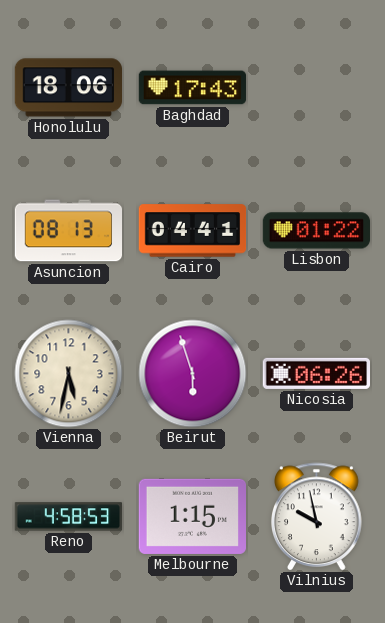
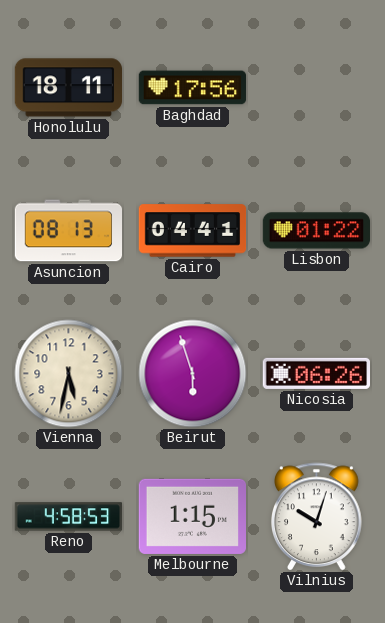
Honolulu: 18:06 -> 18:11 (69, 88)
Baghdad: 17:43 -> 17:56 (193, 88)
Vilnius: 9:58 -> 10:03 (317, 517)
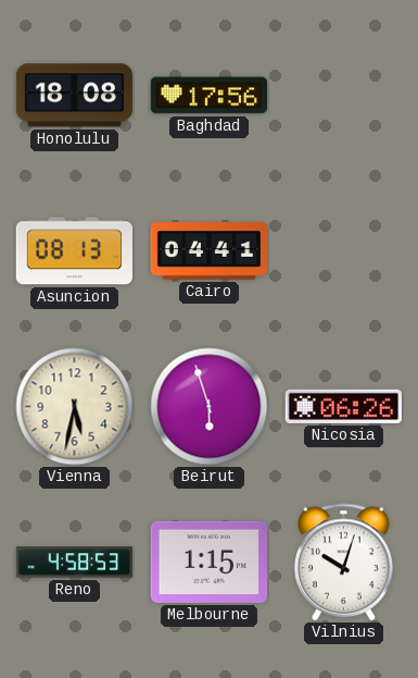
Honolulu: 18:11 -> 18:08 (75, 96)
Lisbon: 01:22 -> none (317, 231)
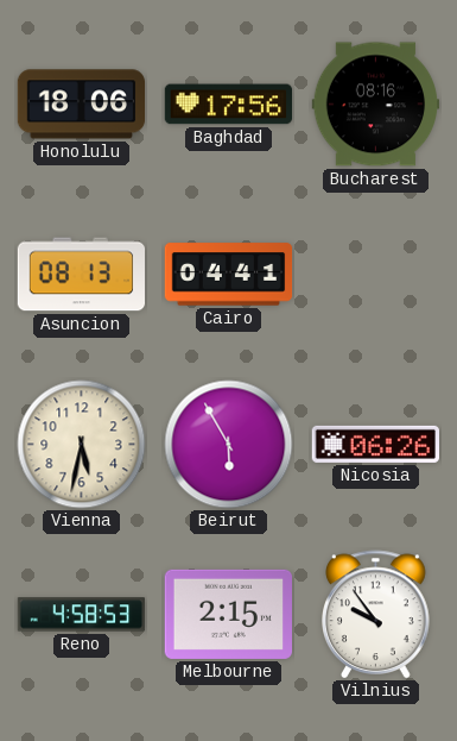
Honolulu: 18:08 -> 18:06 (82, 105)
Bucharest: none -> 08:16 (376, 105)
Beirut: 5:57 -> 5:55 (229, 445)
Melbourne: 1:15 -> 2:15 (228, 614)
Vilnius: 10:03 -> 9:54 (376, 615)
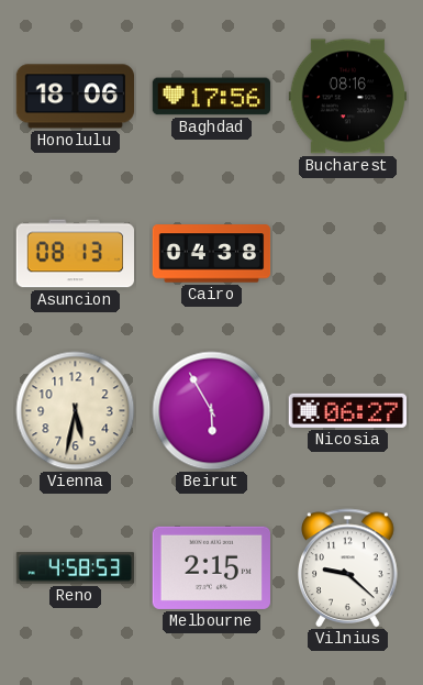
Cairo: 04:41 -> 04:38 (212, 254)
Nicosia: 06:26 -> 06:27 (347, 410)
Vilnius: 9:54 -> 9:22 (348, 568)
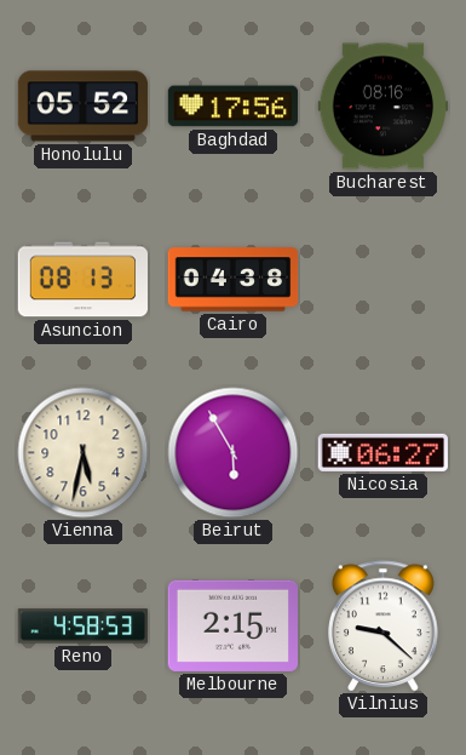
Honolulu: 18:06 -> 05:52 (84, 107)
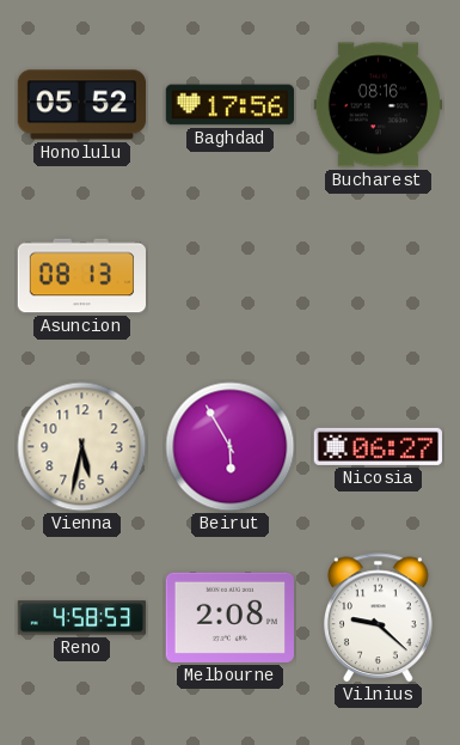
Cairo: 04:38 -> none (234, 280)
Melbourne: 2:15 -> 2:08 (229, 617)
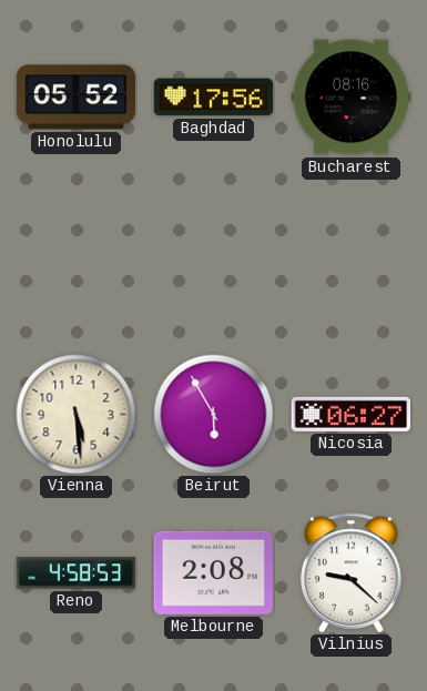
Asuncion: 08:13 -> none (82, 276)
Vienna: 5:32 -> 5:29 (77, 415)
